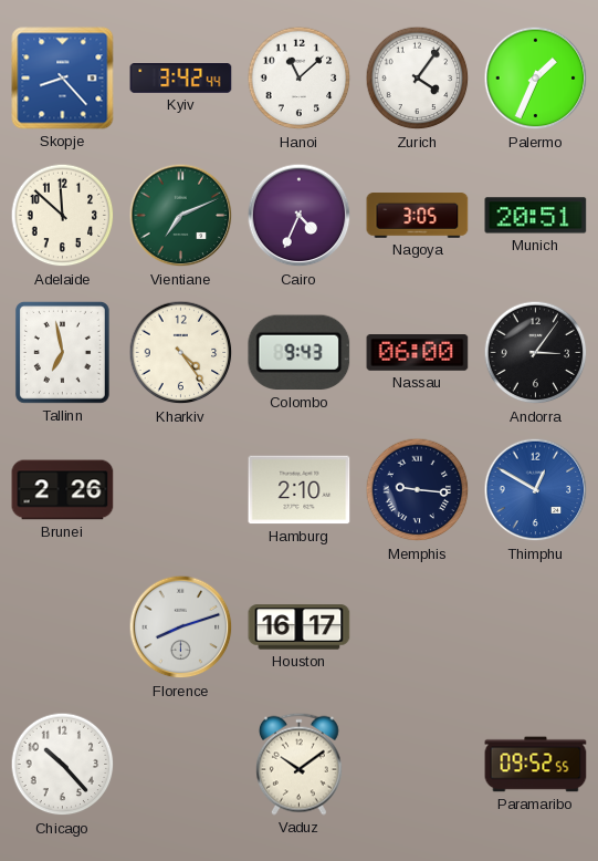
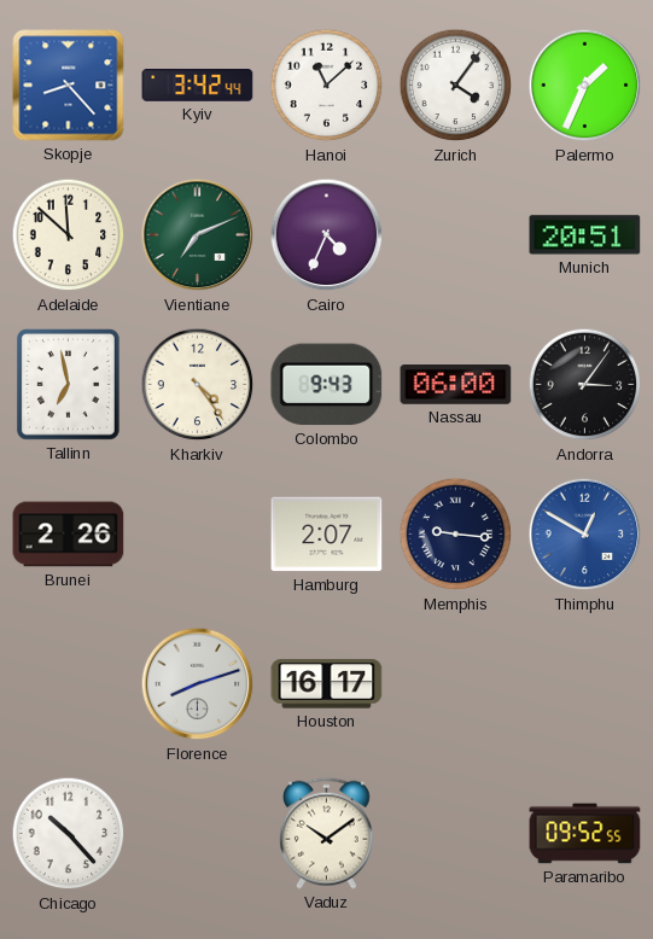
Nagoya: 3:05 -> none (418, 216)
Hamburg: 2:10 -> 2:07 (327, 535)
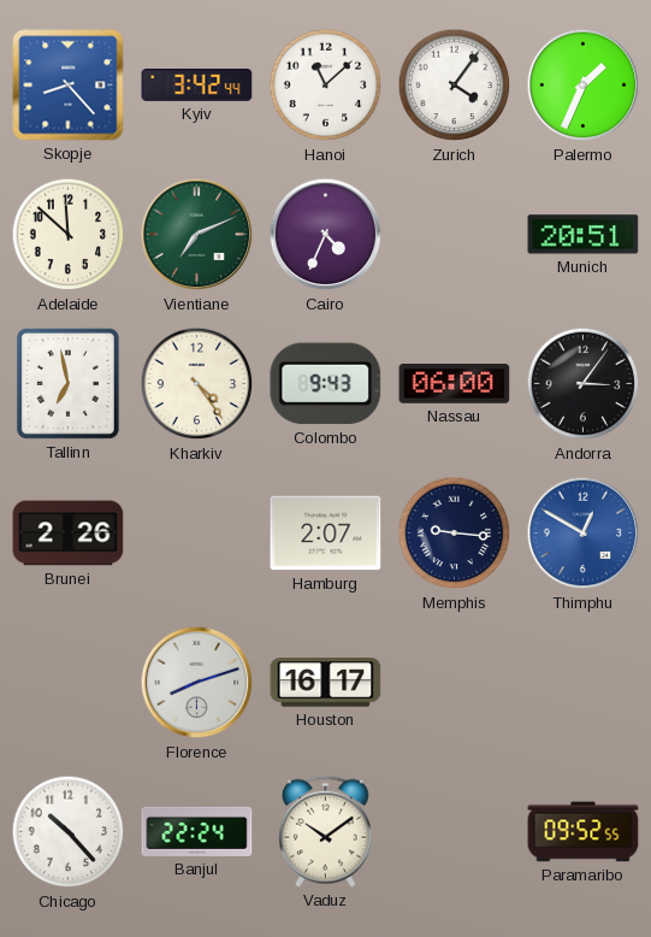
Banjul: none -> 22:24 (197, 831)
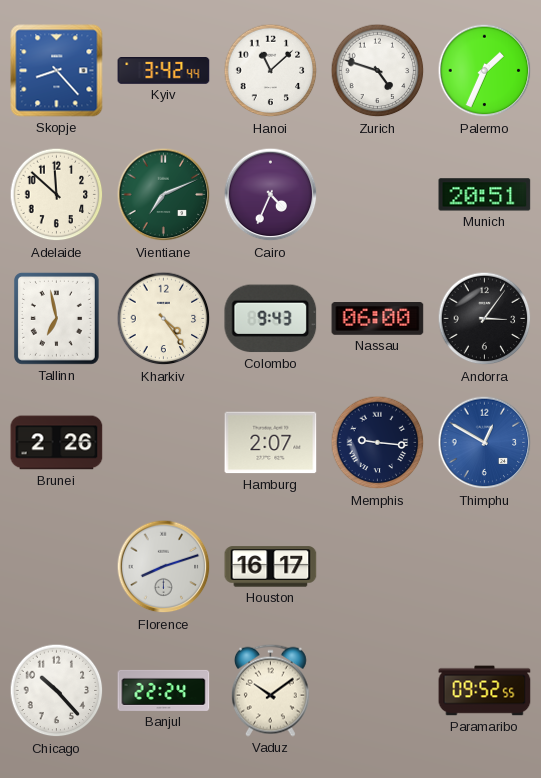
Zurich: 4:06 -> 4:48 (378, 71)
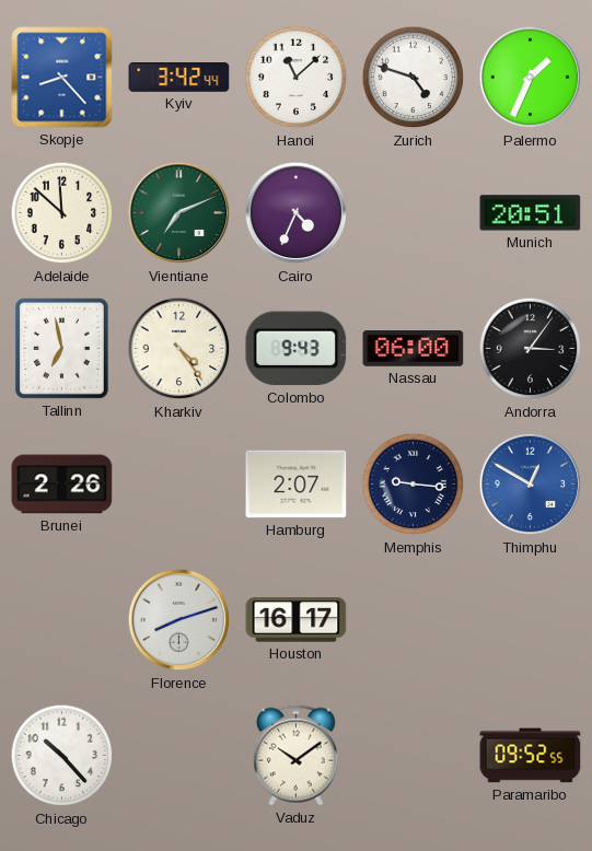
Banjul: 22:24 -> none (164, 690)
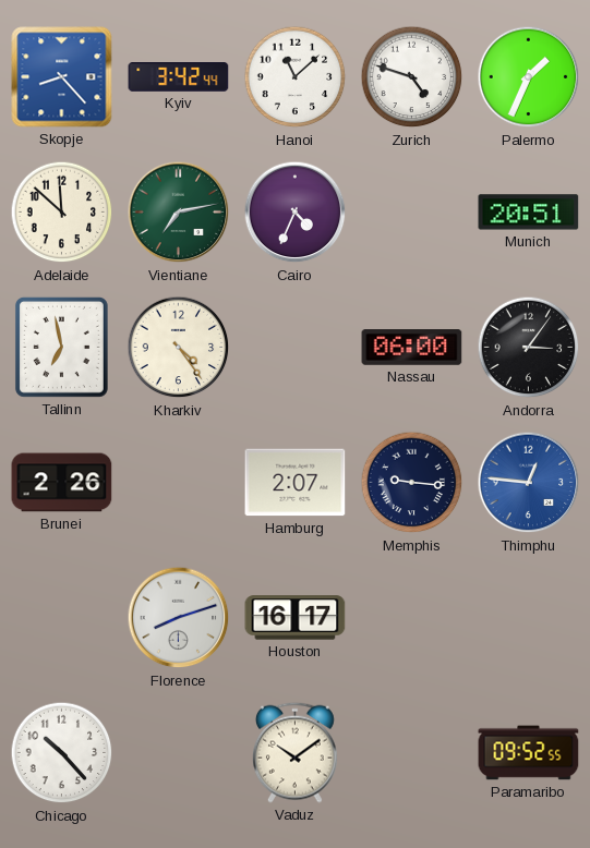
Vientiane: 7:11 -> 7:13 (179, 213)
Colombo: 9:43 -> none (297, 349)
Thimphu: 12:50 -> 12:46 (529, 483)
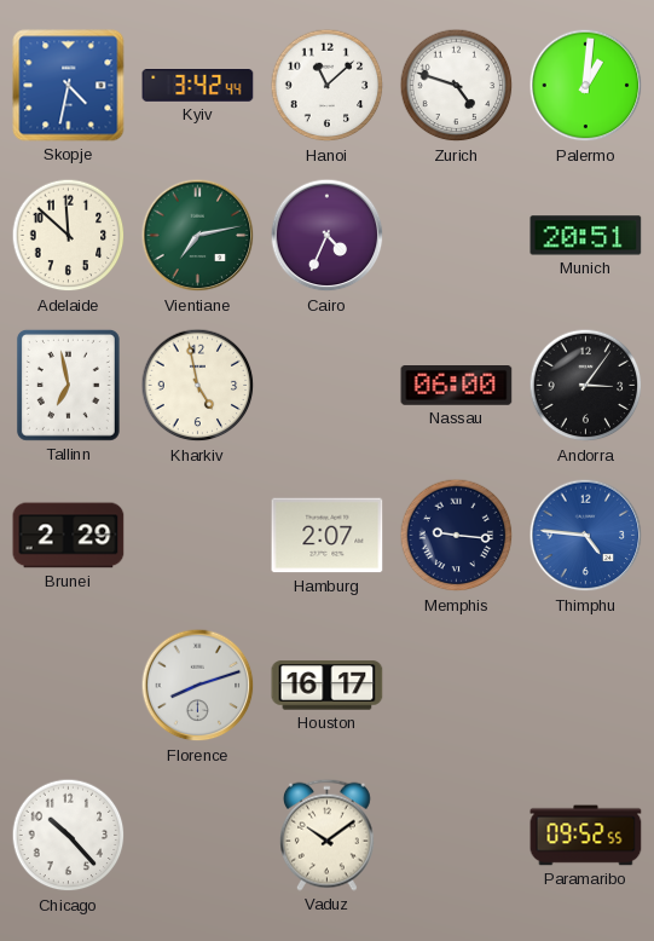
Skopje: 8:23 -> 4:32 (69, 86)
Palermo: 1:34 -> 1:01 (586, 86)
Kharkiv: 4:24 -> 4:58 (198, 386)
Brunei: 2:26 -> 2:29 (69, 536)
Thimphu: 12:46 -> 4:46 (586, 536)
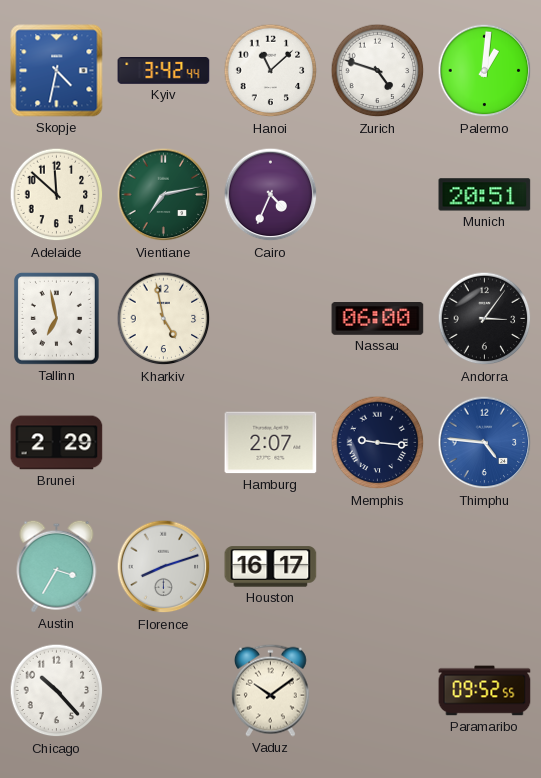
Austin: none -> 3:35 (57, 566)
